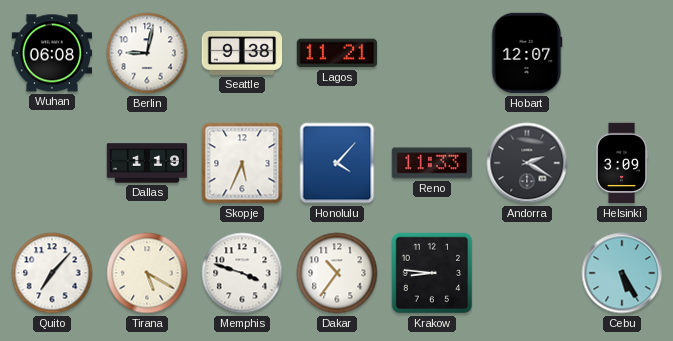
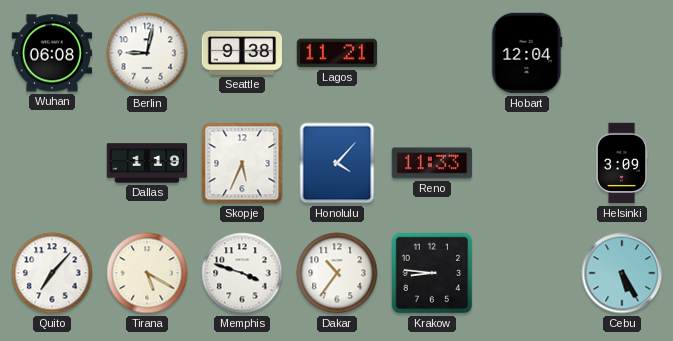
Hobart: 12:07 -> 12:04 (527, 53)
Andorra: 2:20 -> none (527, 163)
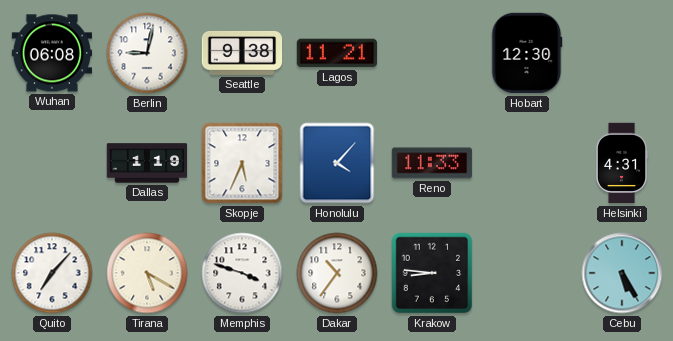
Hobart: 12:04 -> 12:30 (527, 53)
Helsinki: 3:09 -> 4:31 (622, 163)
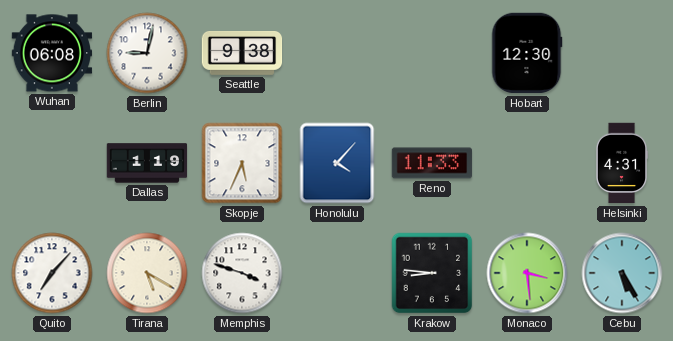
Lagos: 11:21 -> none (337, 53)
Dakar: 10:36 -> none (337, 273)
Monaco: none -> 3:29 (527, 273)
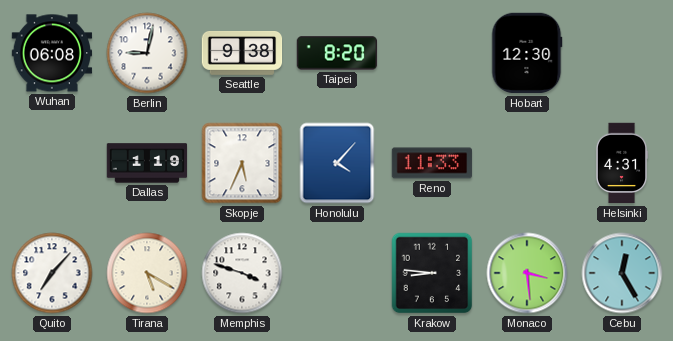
Taipei: none -> 8:20 (337, 53)
Cebu: 5:25 -> 12:25 (622, 273)
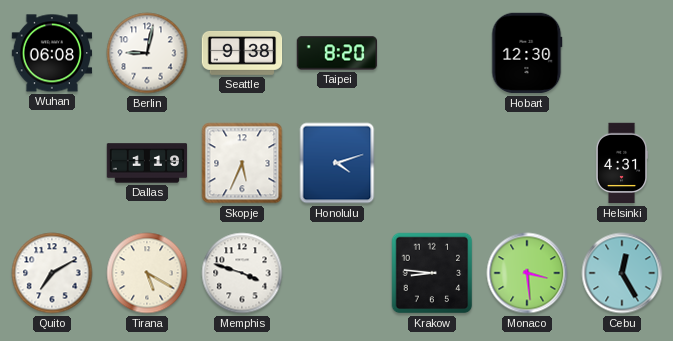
Honolulu: 4:07 -> 4:12 (337, 163)
Reno: 11:33 -> none (432, 163)
Quito: 7:07 -> 7:10 (52, 273)
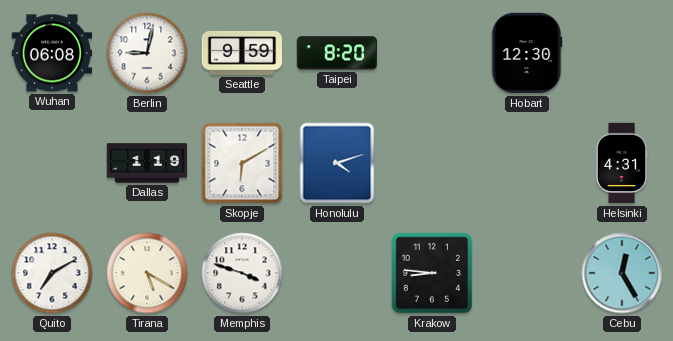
Seattle: 9:38 -> 9:59 (242, 54)
Skopje: 5:34 -> 6:10 (242, 163)
Monaco: 3:29 -> none (527, 273)
